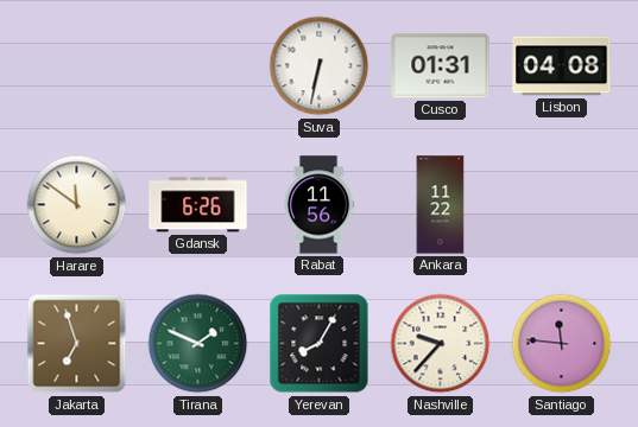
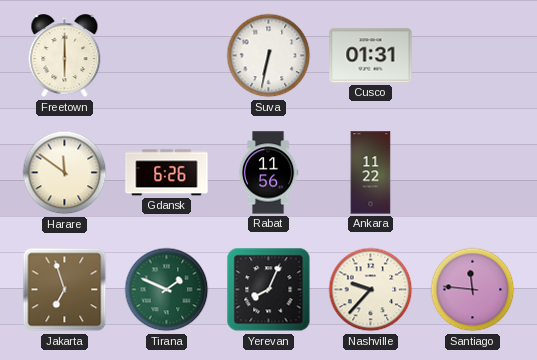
Freetown: none -> 6:00 (65, 56)
Lisbon: 04:08 -> none (562, 66)
Yerevan: 8:05 -> 8:04 (269, 290)
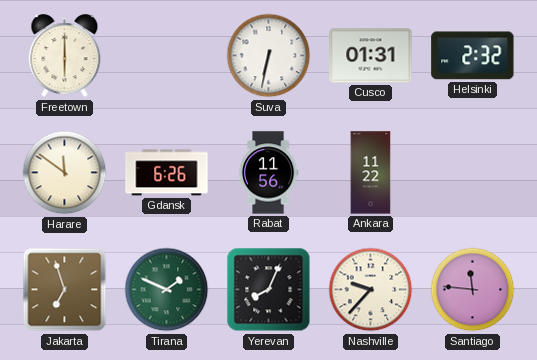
Helsinki: none -> 2:32 (473, 56)
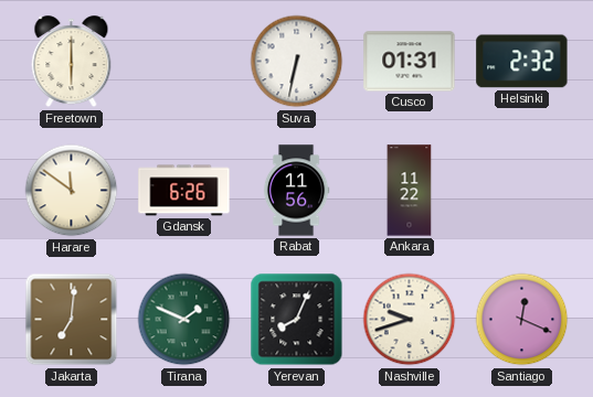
Jakarta: 6:57 -> 7:01 (72, 320)
Nashville: 9:37 -> 9:42 (410, 320)
Santiago: 11:46 -> 12:19 (522, 320)
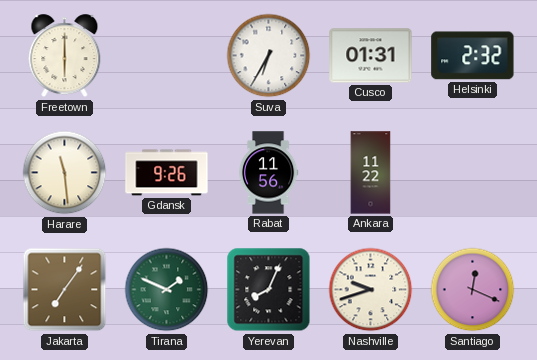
Suva: 6:32 -> 6:35 (269, 56)
Harare: 11:51 -> 11:29 (65, 173)
Gdansk: 6:26 -> 9:26 (167, 173)
Jakarta: 7:01 -> 7:06 (65, 290)
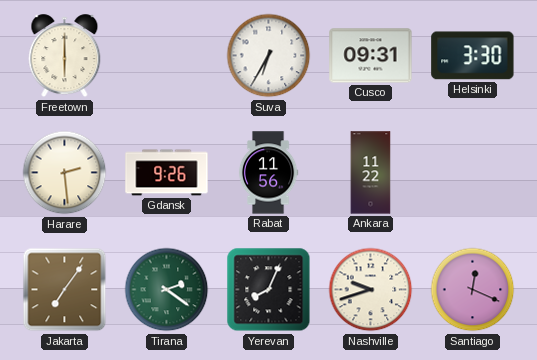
Cusco: 01:31 -> 09:31 (371, 56)
Helsinki: 2:32 -> 3:30 (473, 56)
Harare: 11:29 -> 2:29 (65, 173)
Tirana: 1:49 -> 2:21 (167, 290)
